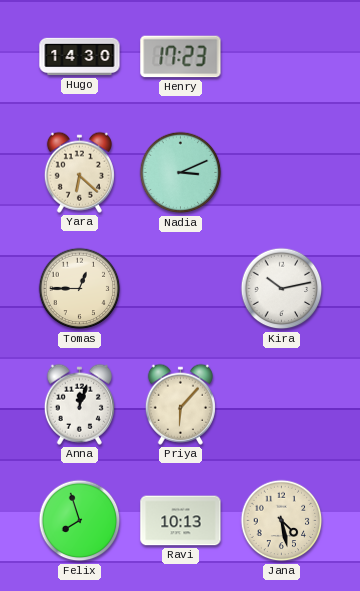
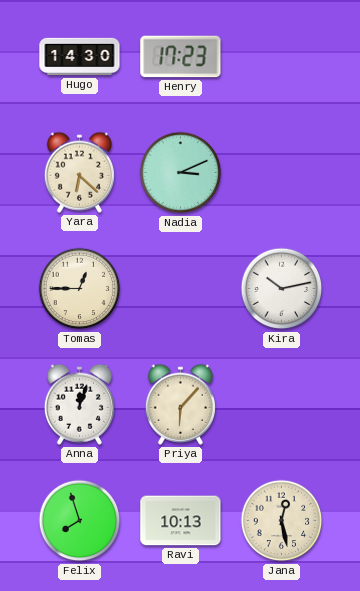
Jana: 4:28 -> 12:28 (282, 521)
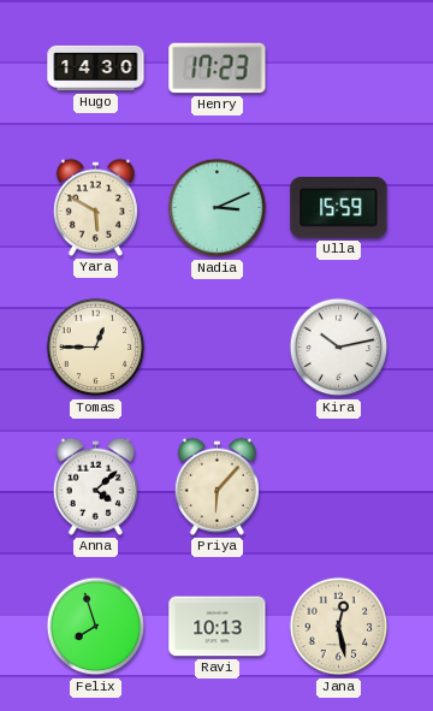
Yara: 6:22 -> 5:50 (95, 207)
Ulla: none -> 15:59 (339, 208)
Anna: 12:03 -> 4:08 (95, 486)
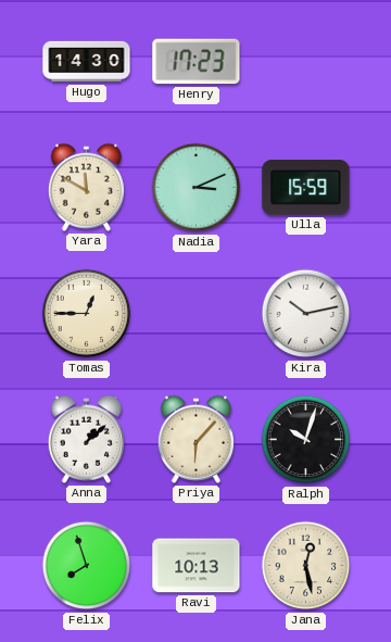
Yara: 5:50 -> 11:50 (86, 187)
Anna: 4:08 -> 1:08 (86, 439)
Ralph: none -> 10:03 (306, 440)
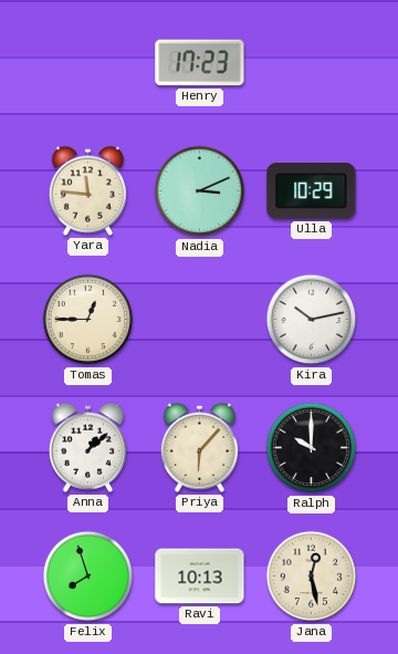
Hugo: 14:30 -> none (87, 62)
Yara: 11:50 -> 11:46 (87, 190)
Ulla: 15:59 -> 10:29 (312, 191)
Ralph: 10:03 -> 10:00 (312, 448)
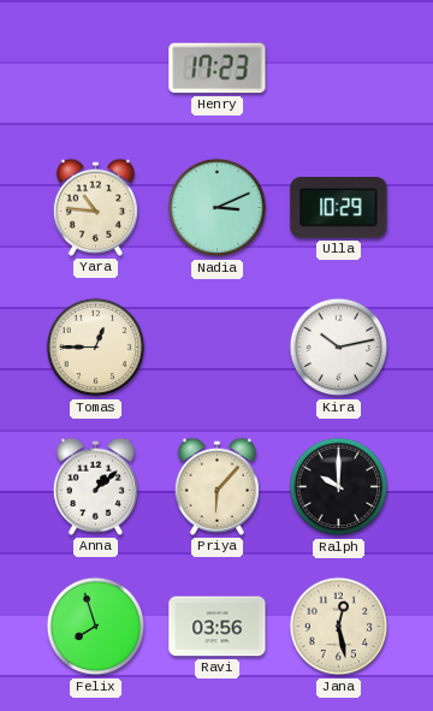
Yara: 11:46 -> 10:46 (95, 207)
Ravi: 10:13 -> 03:56 (218, 627)
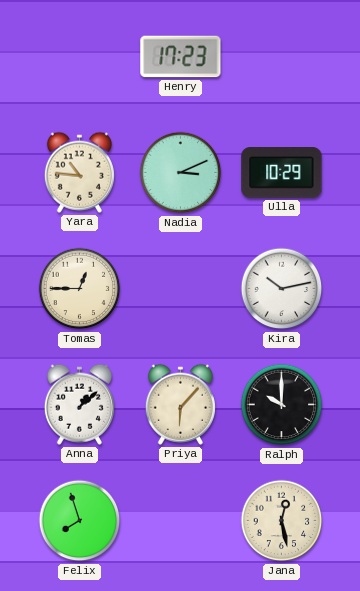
Ravi: 03:56 -> none (218, 627)
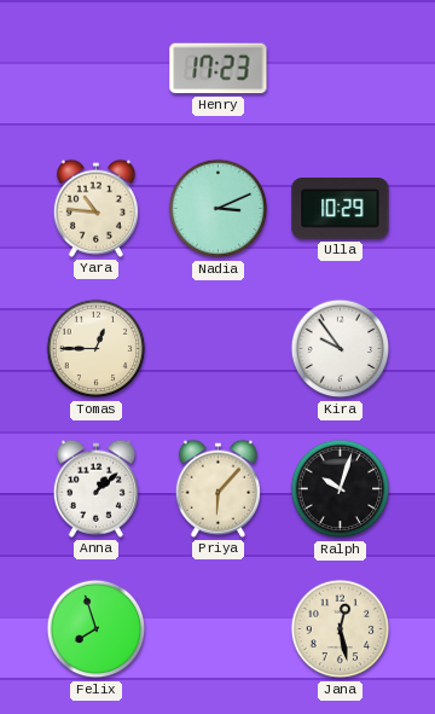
Kira: 10:13 -> 9:54 (341, 349)
Ralph: 10:00 -> 10:03 (341, 489)
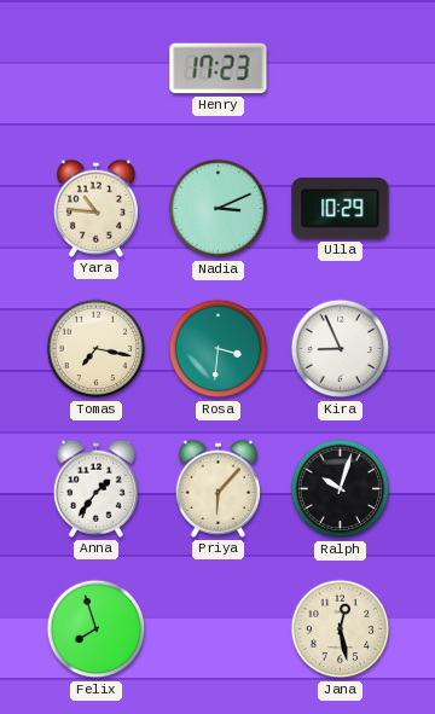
Tomas: 12:45 -> 7:17 (97, 349)
Rosa: none -> 3:31 (219, 349)
Kira: 9:54 -> 8:56 (341, 349)
Anna: 1:08 -> 1:36 (95, 488)
